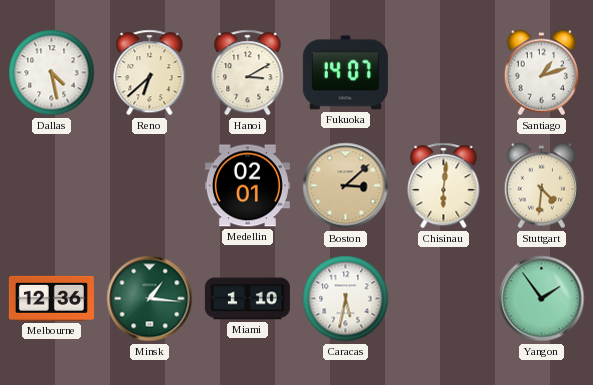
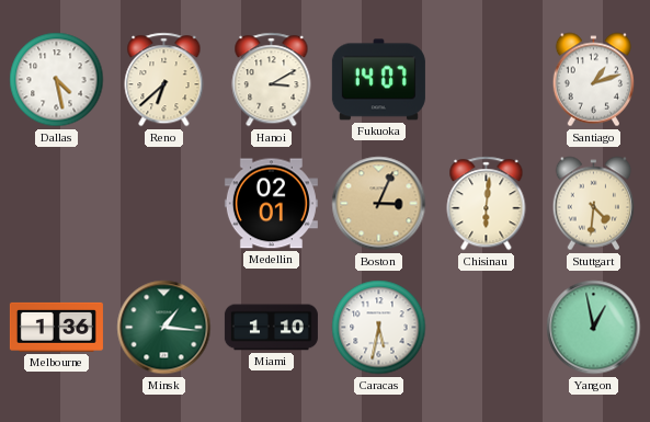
Boston: 3:08 -> 3:04 (379, 204)
Melbourne: 12:36 -> 1:36 (56, 327)
Yangon: 1:54 -> 12:58 (594, 328)
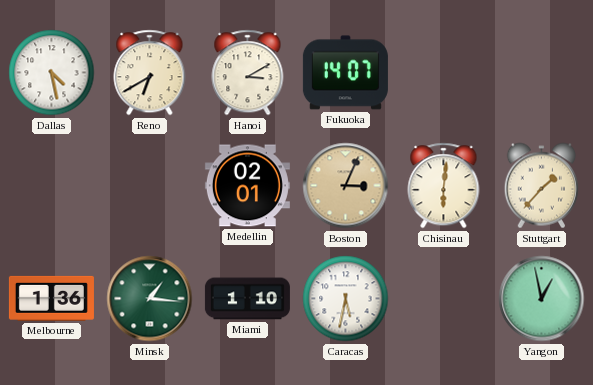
Reno: 6:38 -> 6:40 (150, 73)
Santiago: 1:12 -> none (593, 80)
Stuttgart: 4:31 -> 1:37 (541, 186)
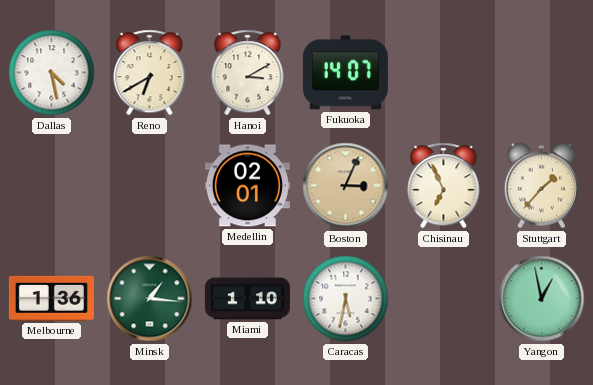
Chisinau: 6:01 -> 6:56 (444, 186)
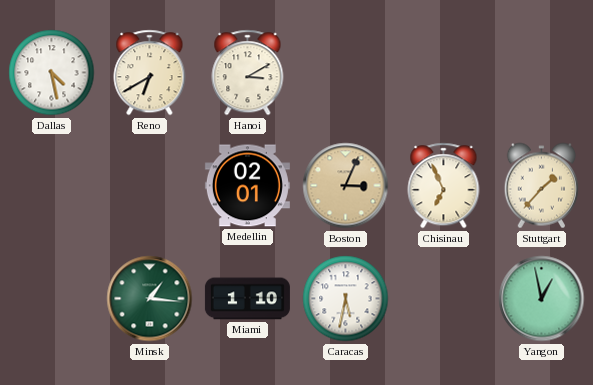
Fukuoka: 14:07 -> none (345, 73)
Melbourne: 1:36 -> none (51, 298)
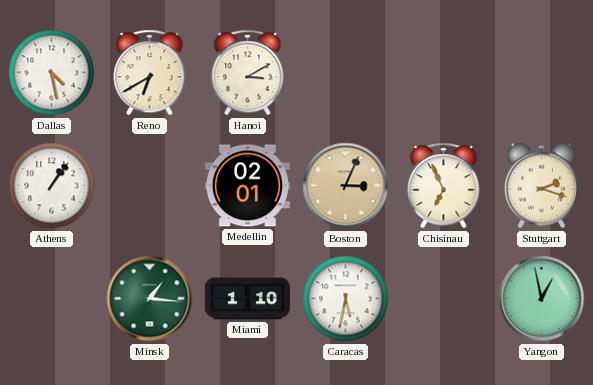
Athens: none -> 1:06 (52, 186)
Stuttgart: 1:37 -> 2:18 (541, 186)
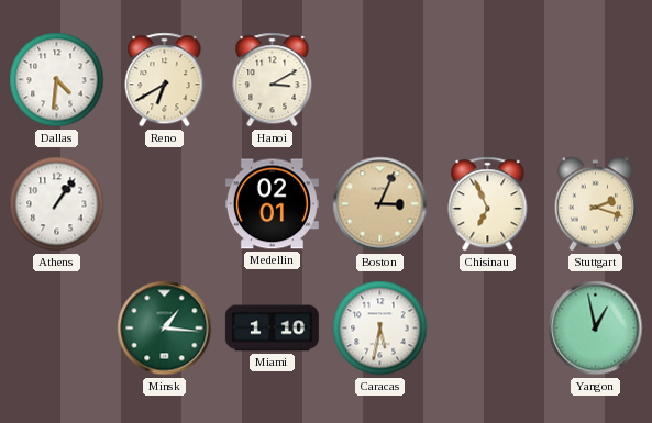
Dallas: 4:28 -> 4:31 (57, 80)
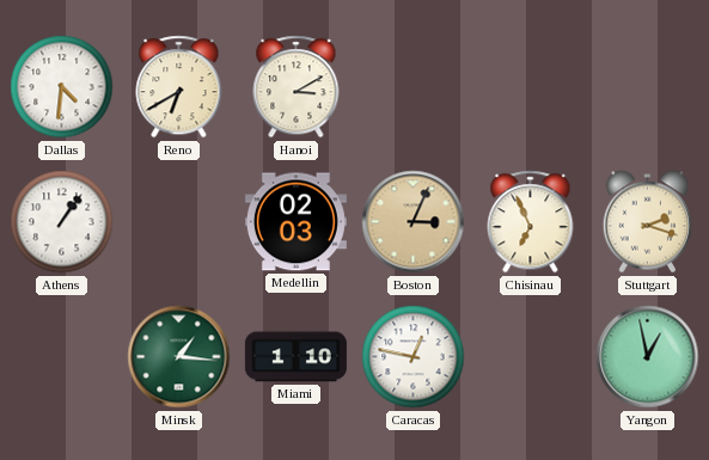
Medellin: 02:01 -> 02:03 (295, 222)
Caracas: 5:32 -> 12:47 (414, 357)
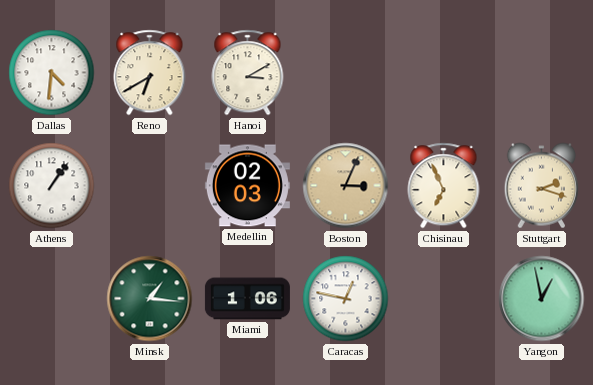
Miami: 1:10 -> 1:06 (247, 299)
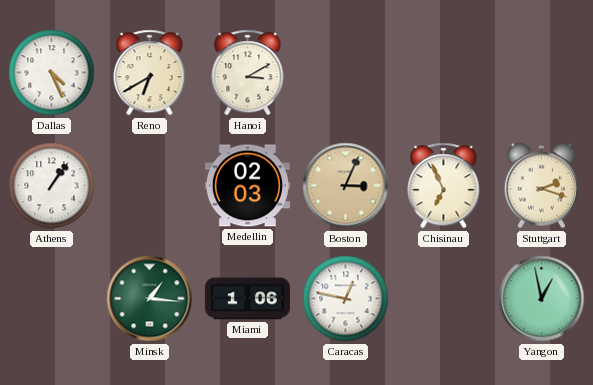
Dallas: 4:31 -> 4:26 (52, 73)
